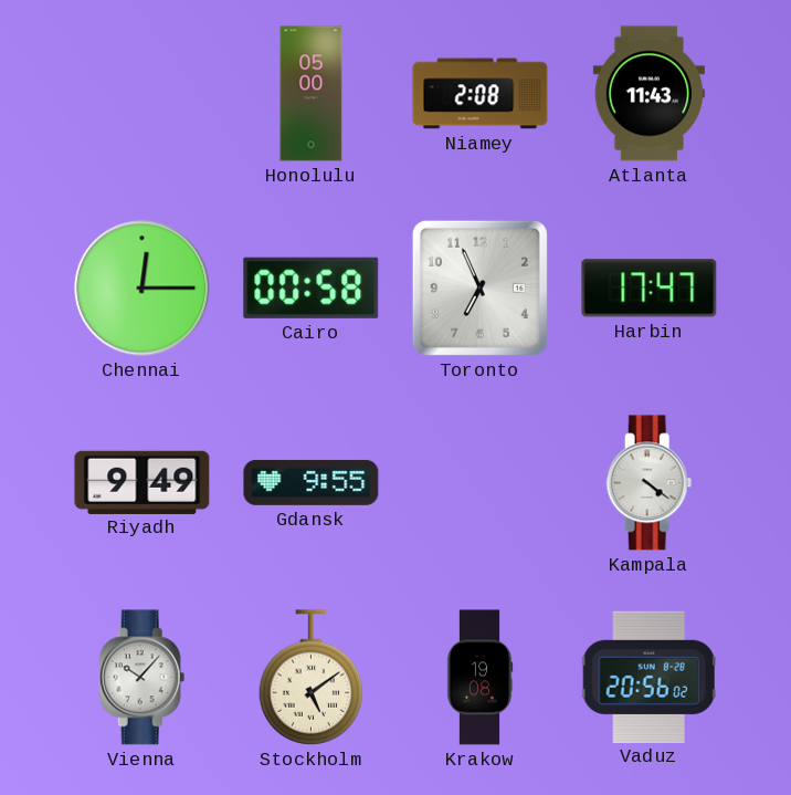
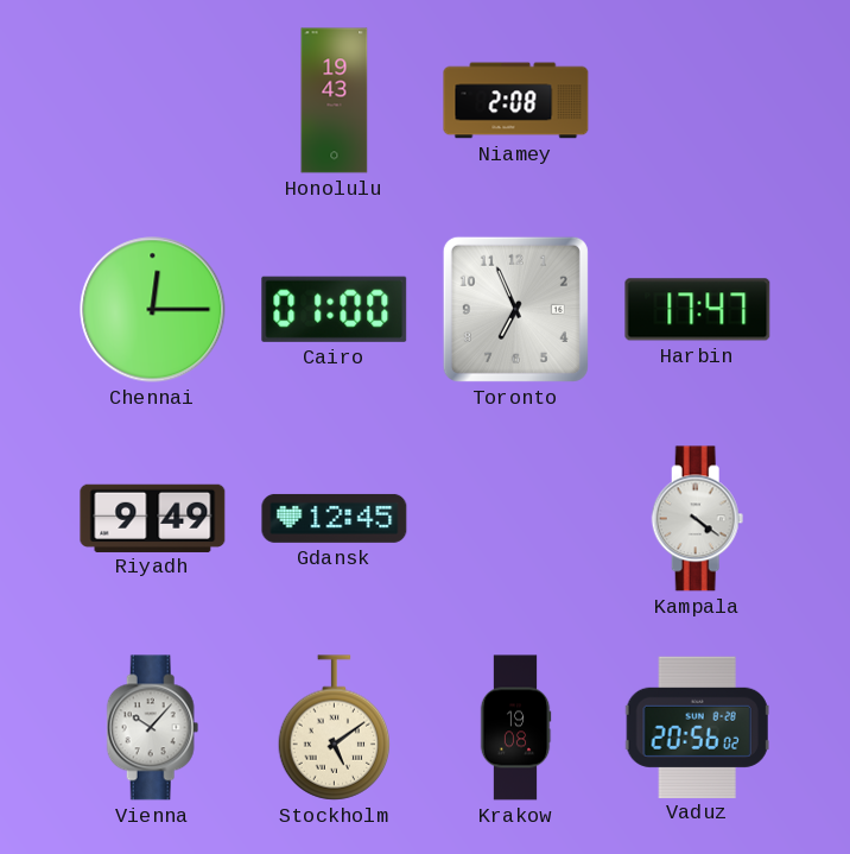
Honolulu: 05:00 -> 19:43 (335, 101)
Atlanta: 11:43 -> none (648, 94)
Cairo: 00:58 -> 01:00 (335, 309)
Gdansk: 9:55 -> 12:45 (335, 518)
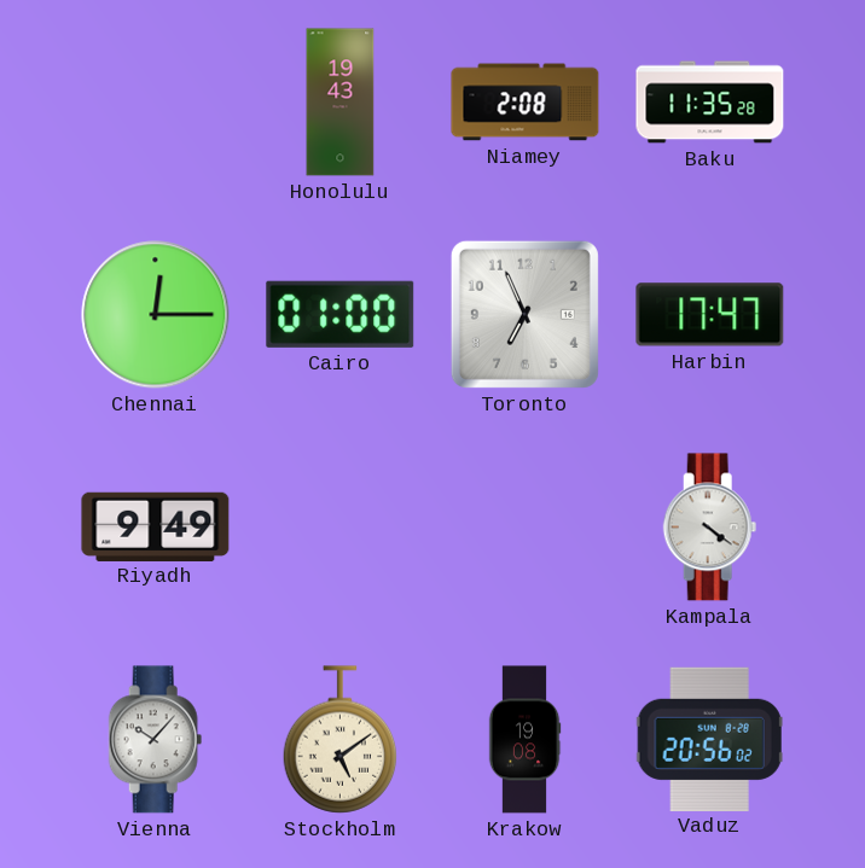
Baku: none -> 11:35 (710, 103)
Gdansk: 12:45 -> none (335, 518)
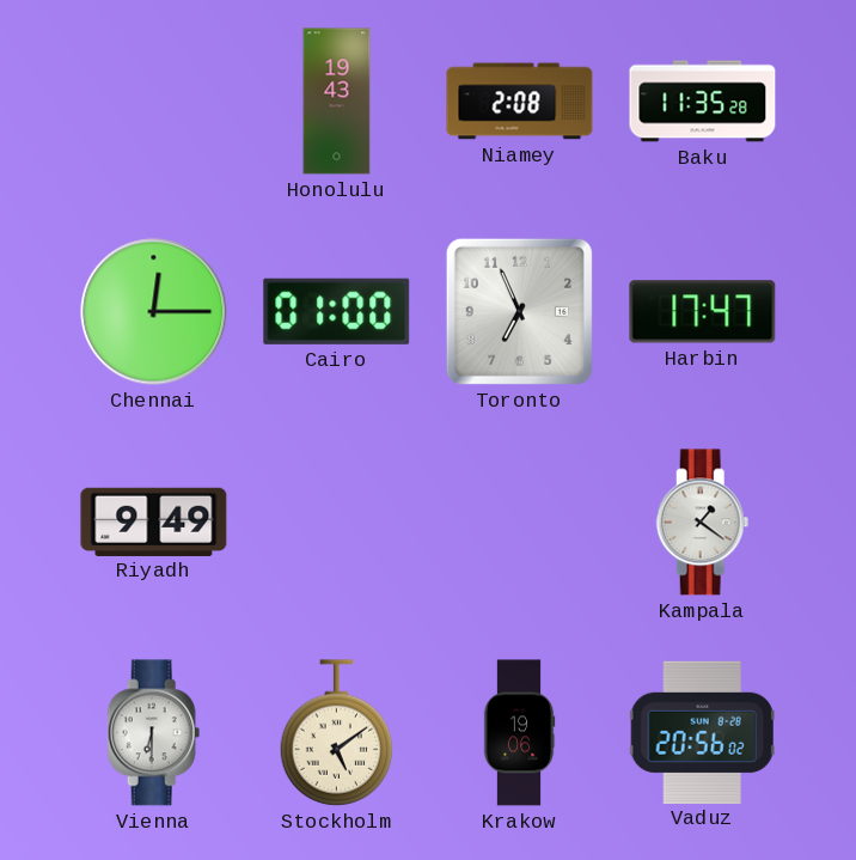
Kampala: 4:21 -> 1:21 (703, 523)
Vienna: 10:07 -> 6:30 (154, 733)
Krakow: 19:08 -> 19:06 (519, 733)
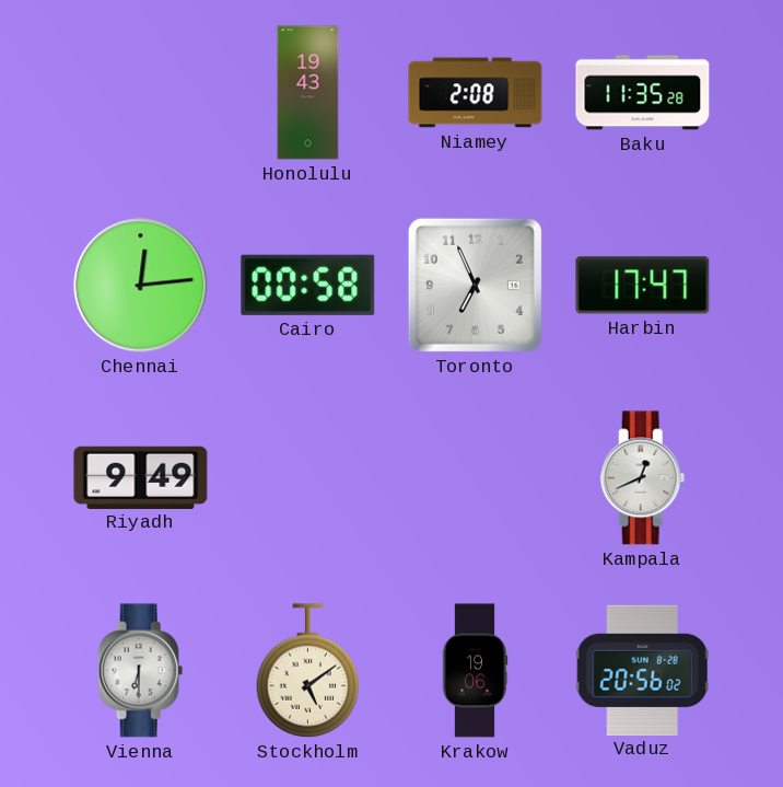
Chennai: 12:15 -> 12:14 (141, 286)
Cairo: 01:00 -> 00:58 (308, 285)
Kampala: 1:21 -> 12:41 (643, 478)
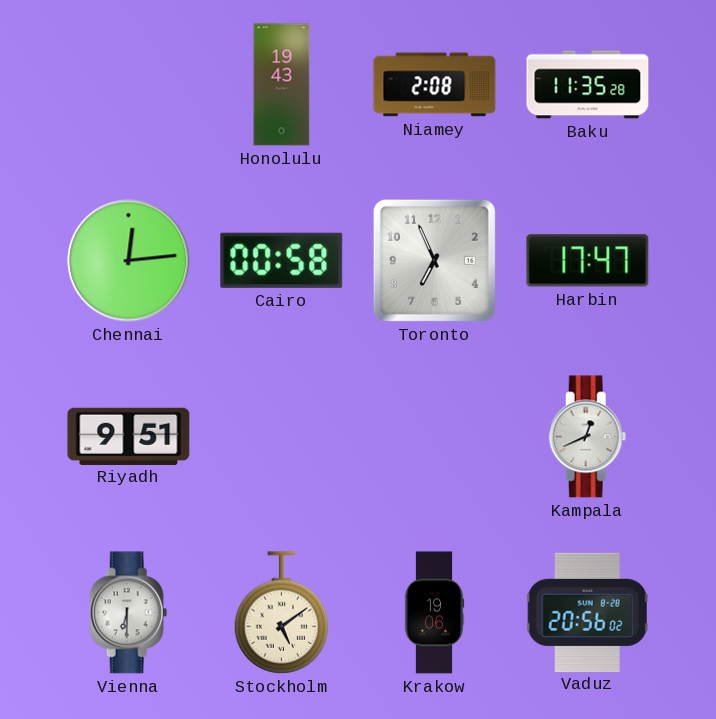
Riyadh: 9:49 -> 9:51 (129, 436)
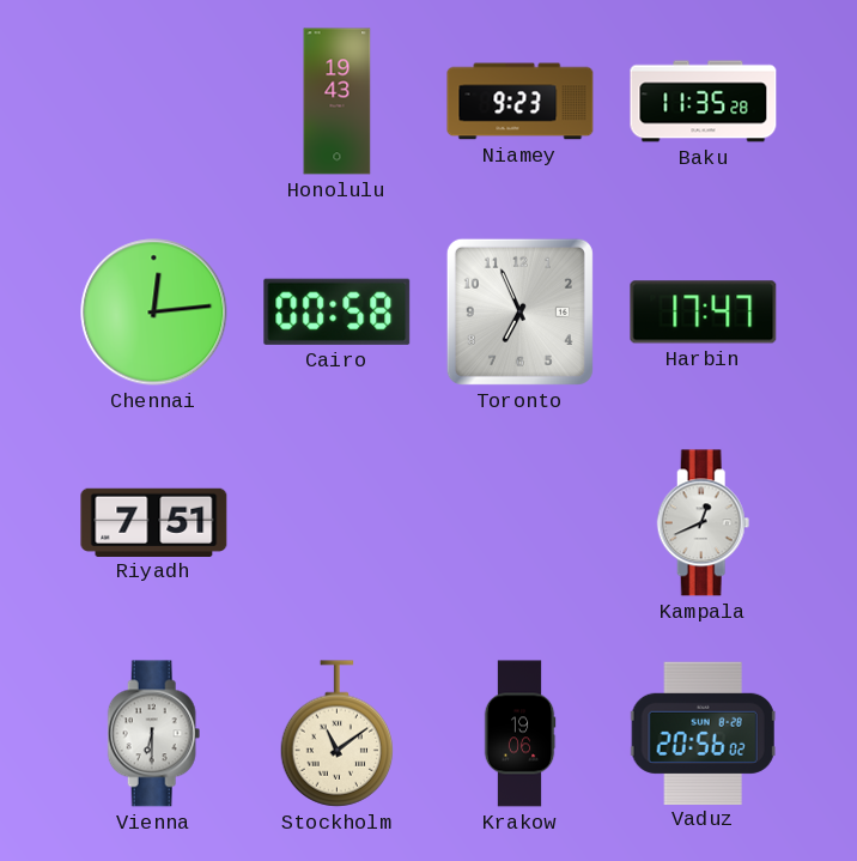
Niamey: 2:08 -> 9:23 (521, 102)
Riyadh: 9:51 -> 7:51 (154, 522)
Stockholm: 5:09 -> 11:09 (338, 734)
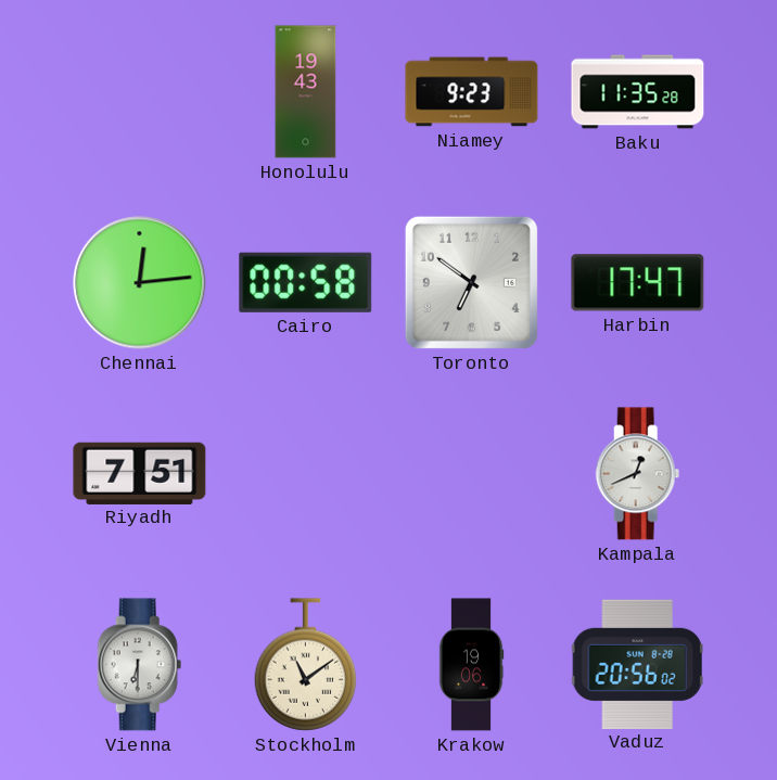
Toronto: 6:56 -> 6:51 (471, 282)
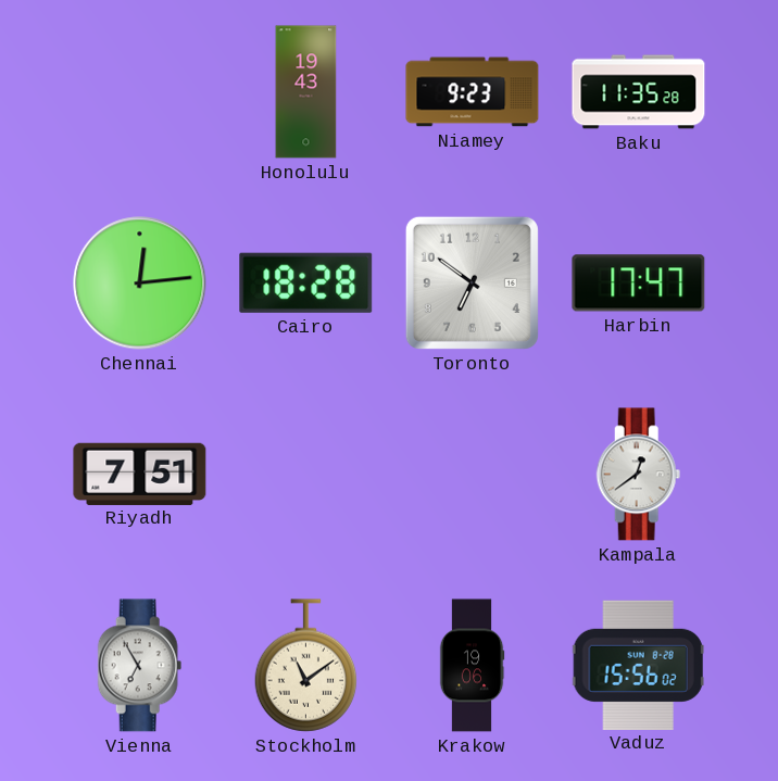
Cairo: 00:58 -> 18:28 (306, 282)
Kampala: 12:41 -> 12:39 (639, 475)
Vienna: 6:30 -> 6:55 (140, 666)
Vaduz: 20:56 -> 15:56 (638, 665)
